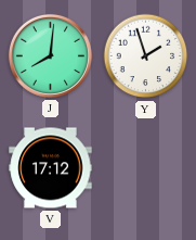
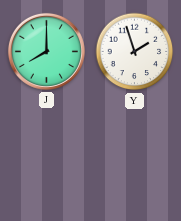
J: 8:01 -> 8:00 (46, 51)
V: 17:12 -> none (51, 168)
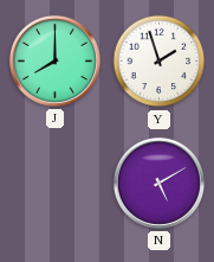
N: none -> 5:10 (158, 183)
